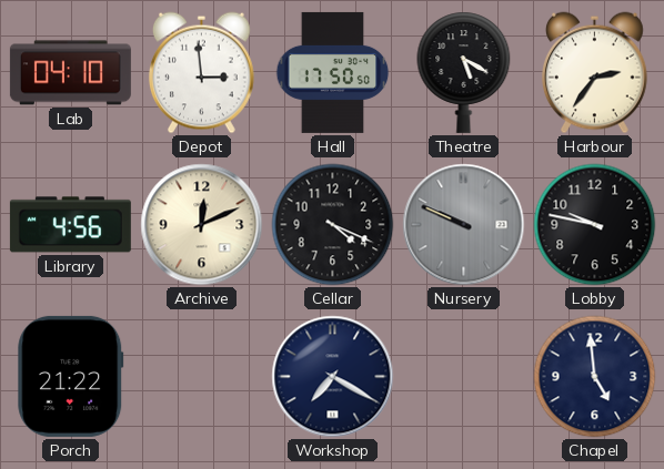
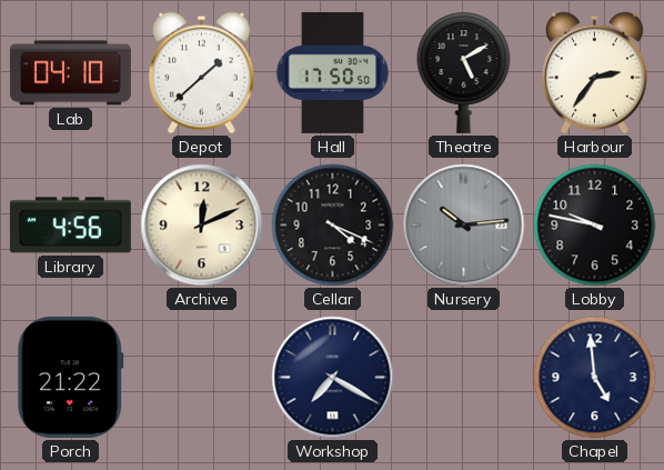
Depot: 2:59 -> 1:38 (201, 73)
Theatre: 5:20 -> 5:10 (464, 72)
Nursery: 9:49 -> 10:14 (464, 226)
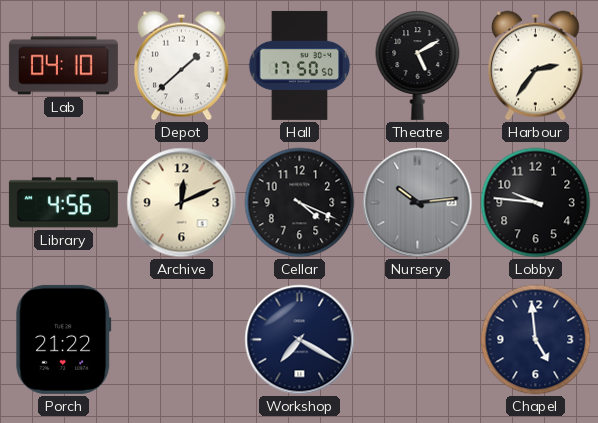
Lobby: 9:47 -> 9:46 (536, 203)
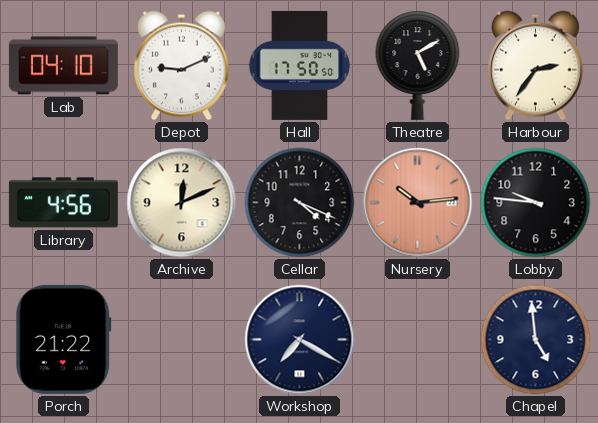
Depot: 1:38 -> 9:11 (181, 66)
Nursery dial: grey -> salmon (418, 203)
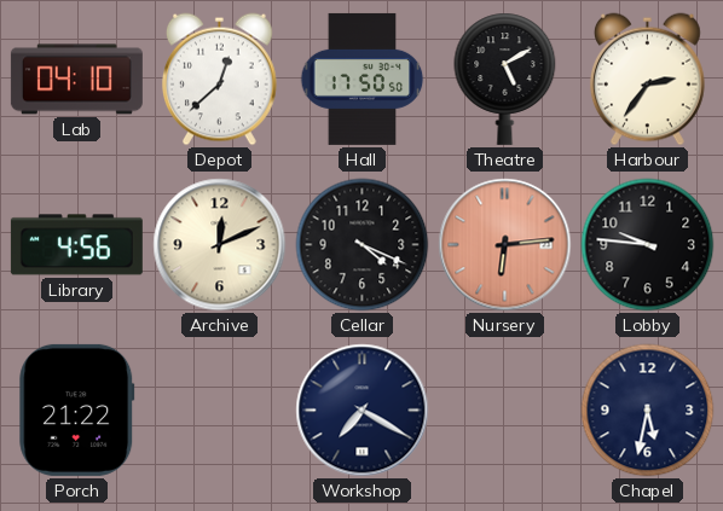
Depot: 9:11 -> 12:38 (219, 80)
Nursery: 10:14 -> 6:14 (505, 245)
Chapel: 4:59 -> 5:32 (648, 411)
